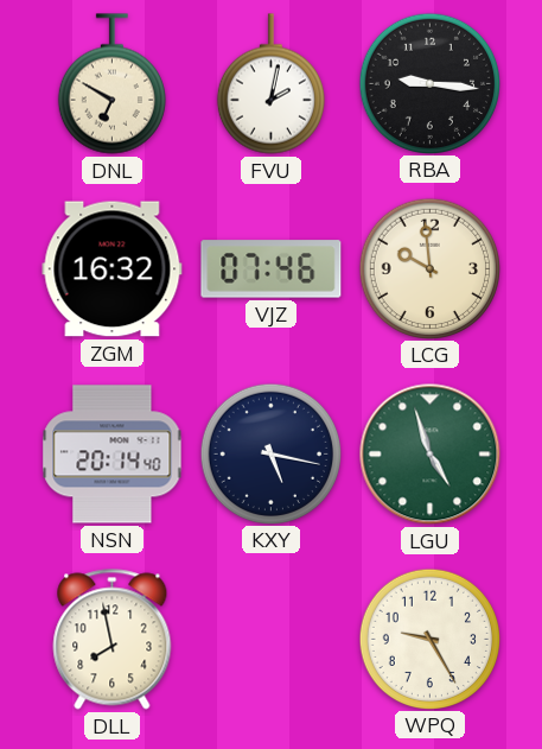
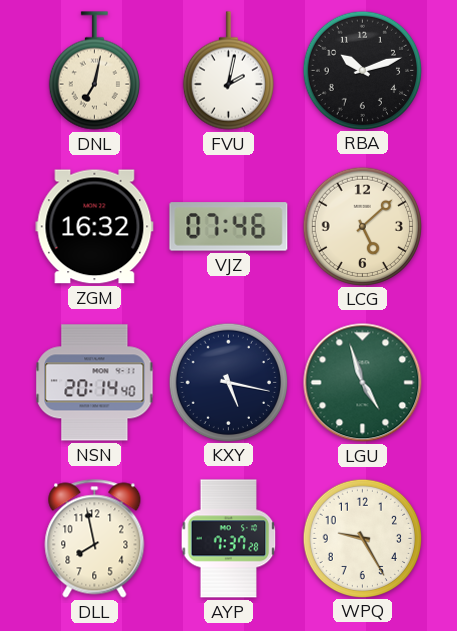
DNL: 6:50 -> 7:02 (94, 71)
RBA: 9:16 -> 10:12 (362, 70)
LCG: 9:59 -> 5:08 (362, 226)
AYP: none -> 7:37 (229, 539)
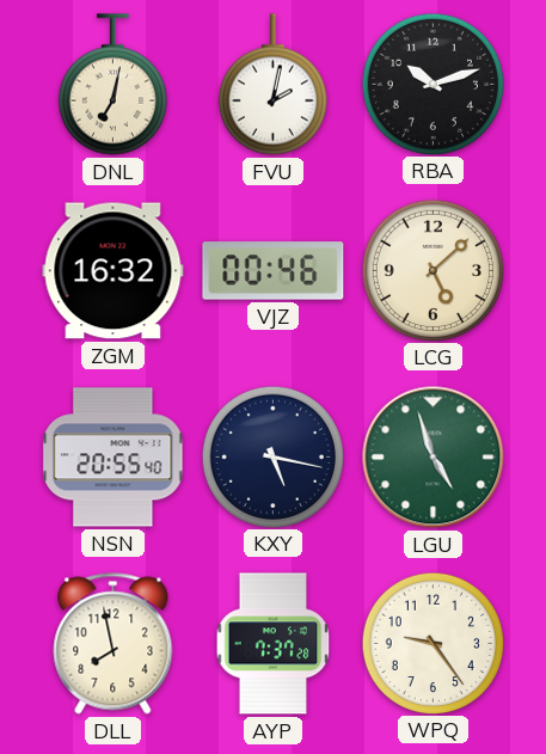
VJZ: 07:46 -> 00:46 (274, 271)
NSN: 20:14 -> 20:55 (114, 458)
WPQ: 9:25 -> 9:24 (432, 643)
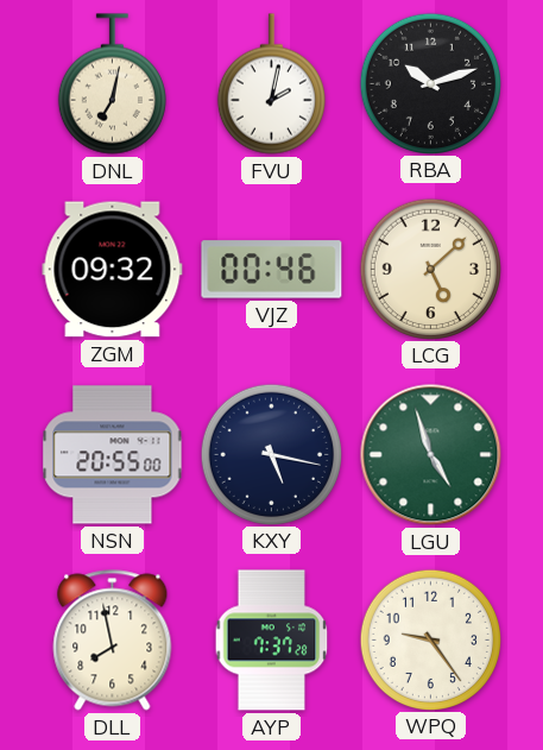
ZGM: 16:32 -> 09:32 (113, 270)
NSN: 20:55:40 -> 20:55:00 (113, 455)
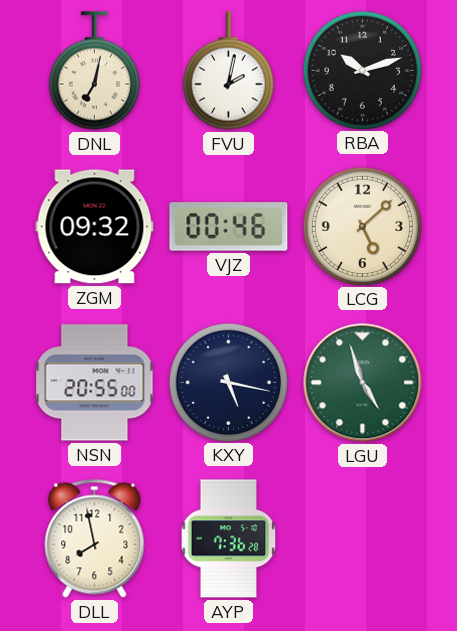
AYP: 7:37 -> 7:36 (229, 539)
WPQ: 9:24 -> none (430, 639)
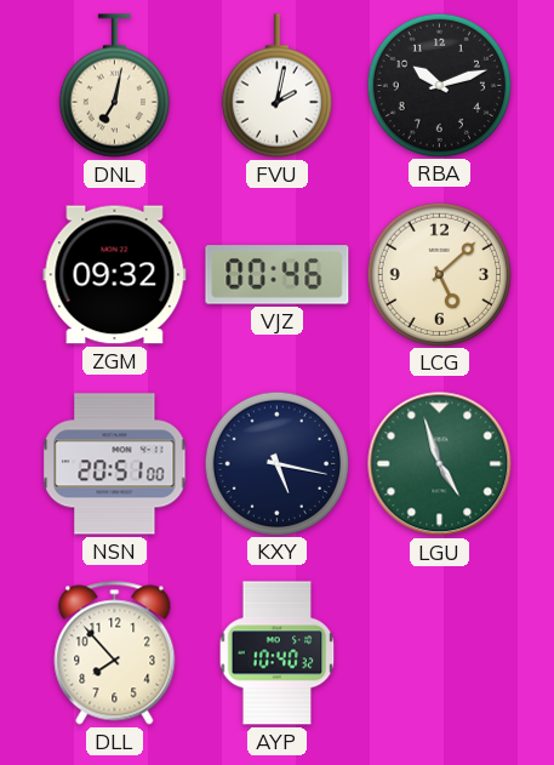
NSN: 20:55 -> 20:51 (115, 464)
DLL: 7:58 -> 7:53 (115, 653)
AYP: 7:36 -> 10:40 (278, 653)
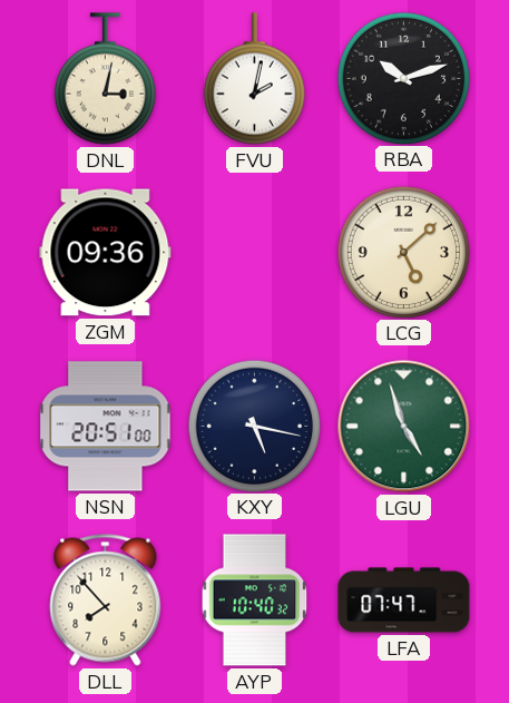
DNL: 7:02 -> 3:02 (105, 79)
ZGM: 09:32 -> 09:36 (106, 253)
VJZ: 00:46 -> none (278, 275)
LFA: none -> 07:47 (404, 601)
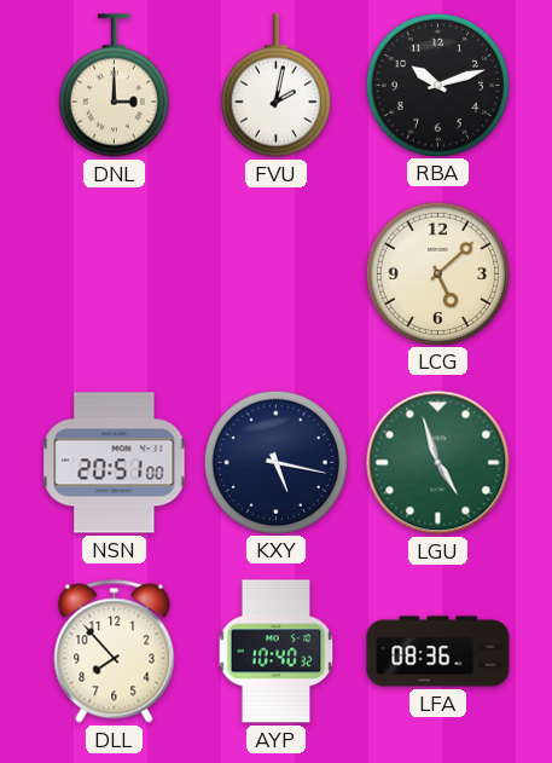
DNL: 3:02 -> 3:00 (114, 86)
ZGM: 09:36 -> none (106, 253)
LFA: 07:47 -> 08:36 (438, 652)
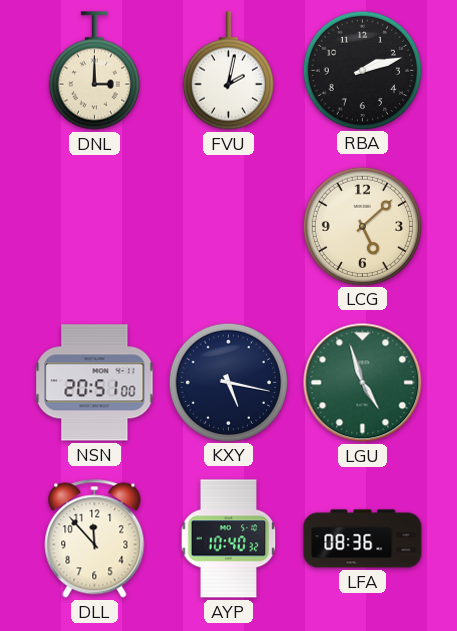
RBA: 10:12 -> 2:12 (362, 70)
DLL: 7:53 -> 11:53 (95, 539)
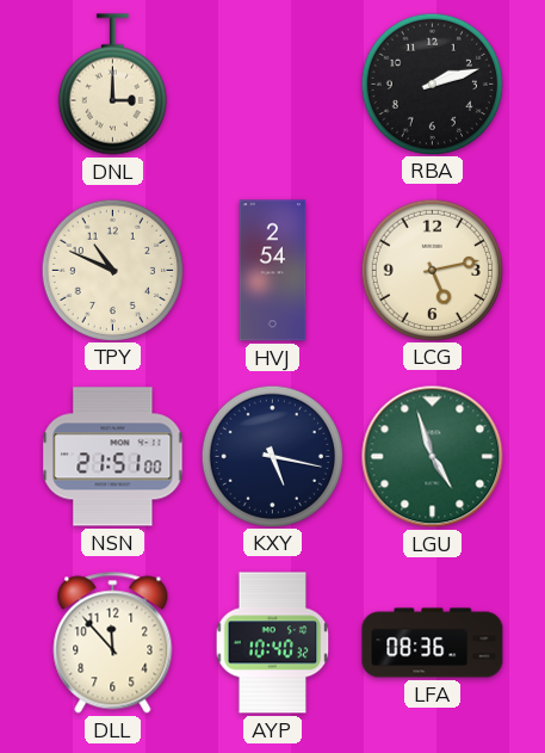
FVU: 2:02 -> none (228, 71)
TPY: none -> 10:49 (112, 270)
HVJ: none -> 2:54 (273, 271)
LCG: 5:08 -> 5:13 (432, 270)
NSN: 20:51 -> 21:51 (113, 457)
